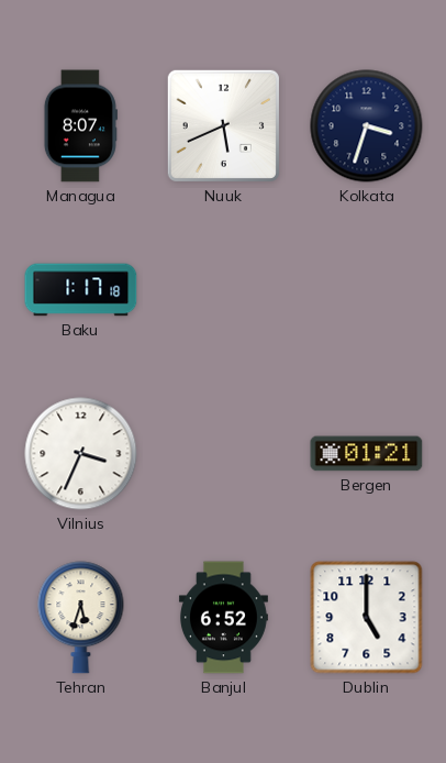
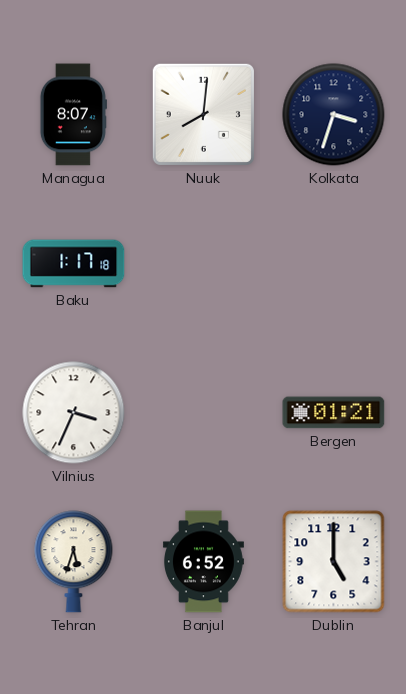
Nuuk: 5:41 -> 8:01 (203, 114)
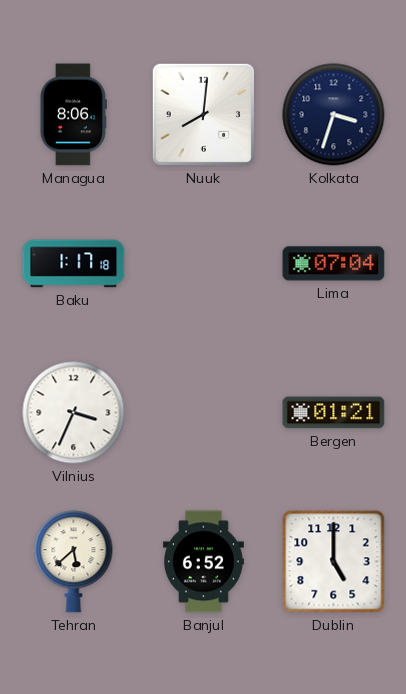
Managua: 8:07 -> 8:06 (73, 115)
Lima: none -> 07:04 (334, 264)
Tehran: 5:33 -> 5:38 (74, 562)
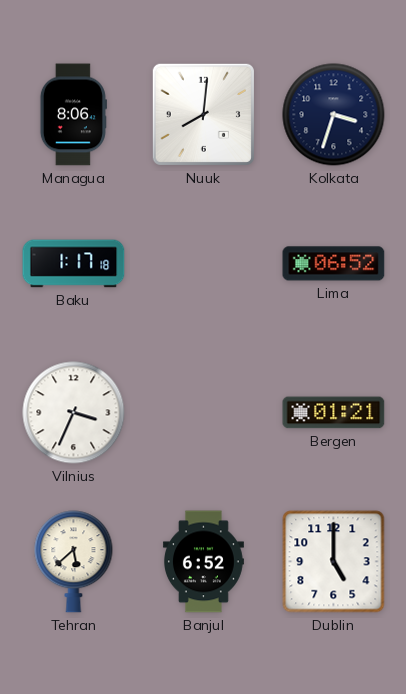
Lima: 07:04 -> 06:52 (334, 264)
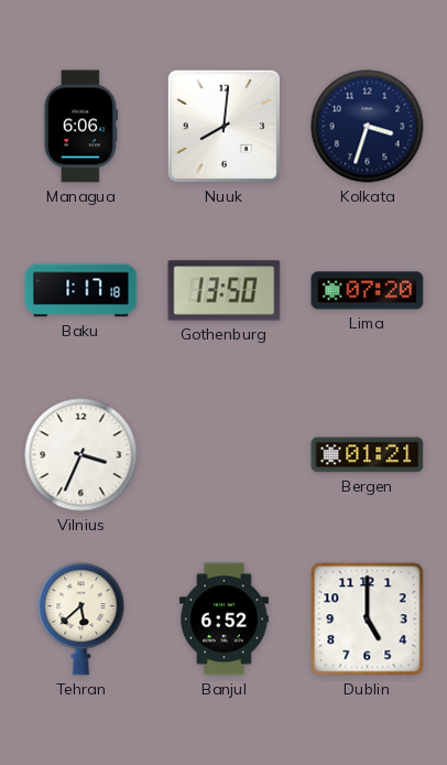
Managua: 8:06 -> 6:06 (80, 127)
Gothenburg: none -> 13:50 (225, 291)
Lima: 06:52 -> 07:20 (368, 291)
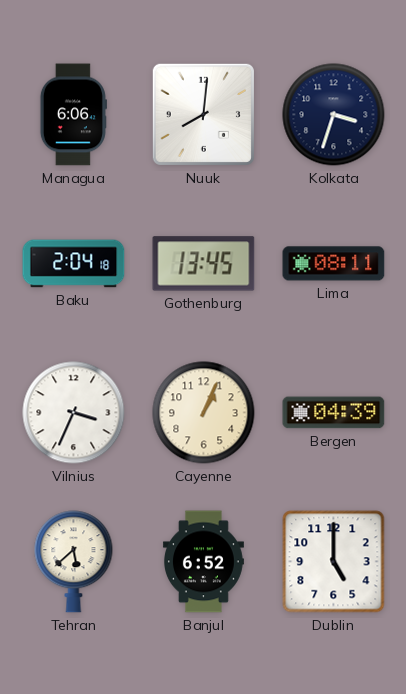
Baku: 1:17 -> 2:04 (74, 264)
Gothenburg: 13:50 -> 13:45 (204, 264)
Lima: 07:20 -> 08:11 (334, 264)
Cayenne: none -> 1:04 (204, 413)
Bergen: 01:21 -> 04:39 (334, 413)
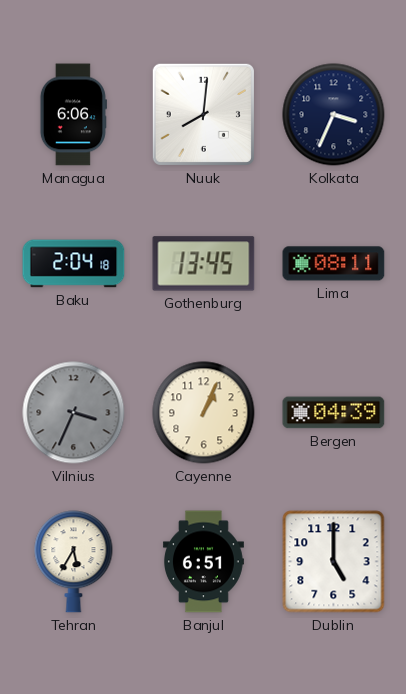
Kolkata: 3:33 -> 3:34 (334, 115)
Vilnius dial: white -> grey (74, 413)
Tehran: 5:38 -> 5:35 (74, 562)
Banjul: 6:52 -> 6:51 (203, 562)
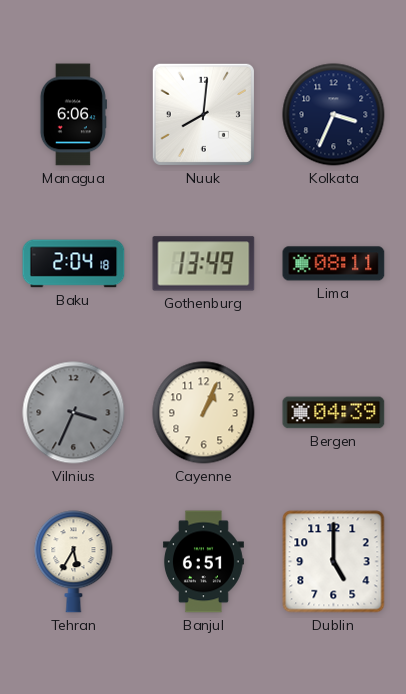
Gothenburg: 13:45 -> 13:49 (204, 264)
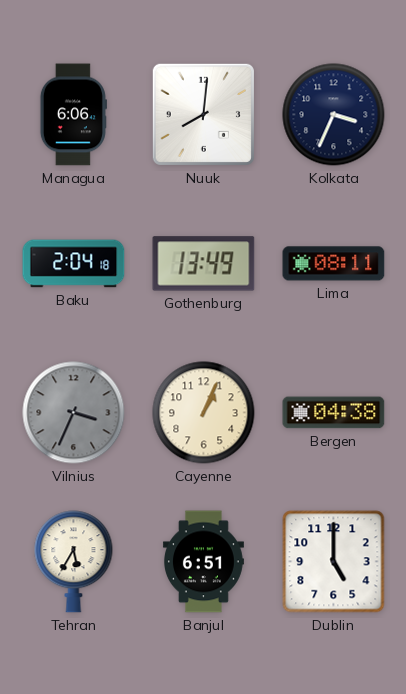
Bergen: 04:39 -> 04:38 (334, 413)
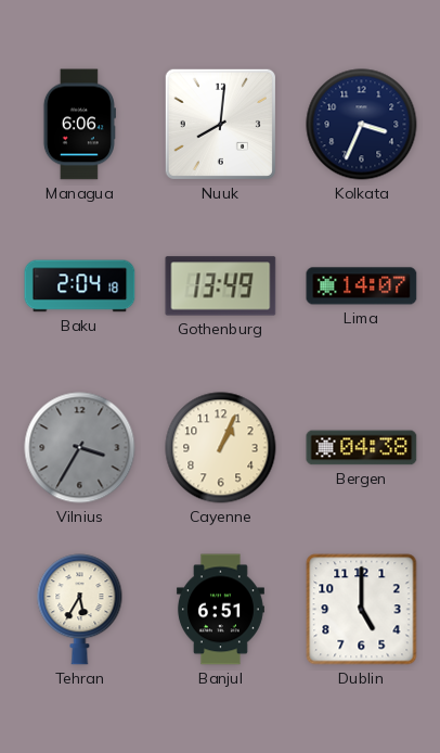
Lima: 08:11 -> 14:07 (362, 286)
Vilnius: 3:34 -> 3:35 (80, 448)
